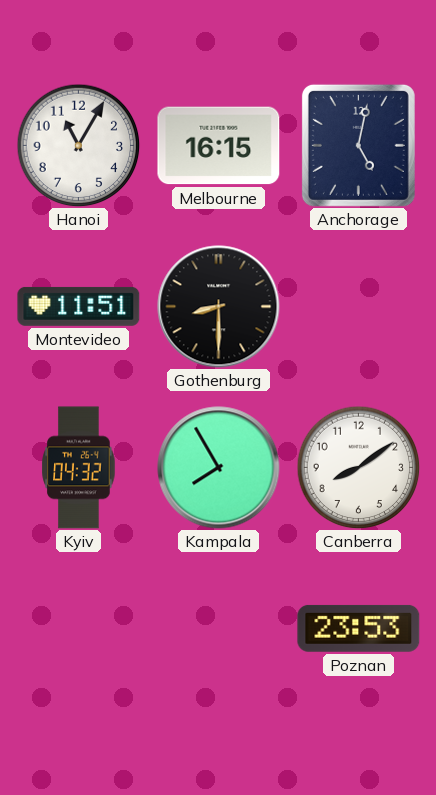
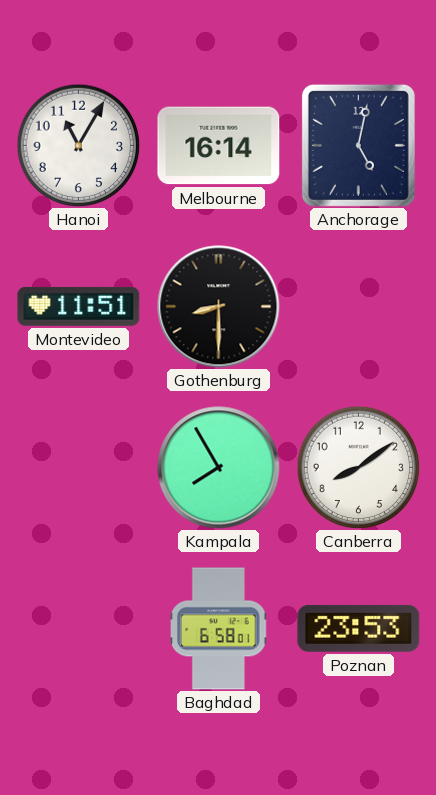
Melbourne: 16:15 -> 16:14 (219, 146)
Kyiv: 04:32 -> none (79, 468)
Baghdad: none -> 6:58 (220, 629)
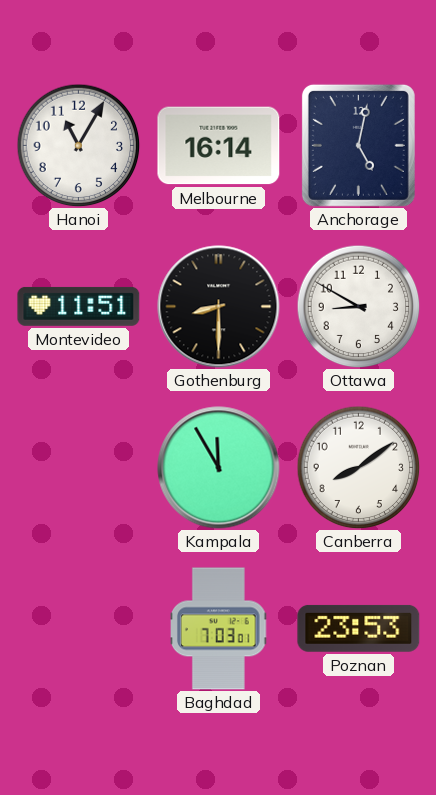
Ottawa: none -> 8:50 (358, 306)
Kampala: 7:55 -> 11:55 (219, 468)
Baghdad: 6:58 -> 7:03 (220, 629)
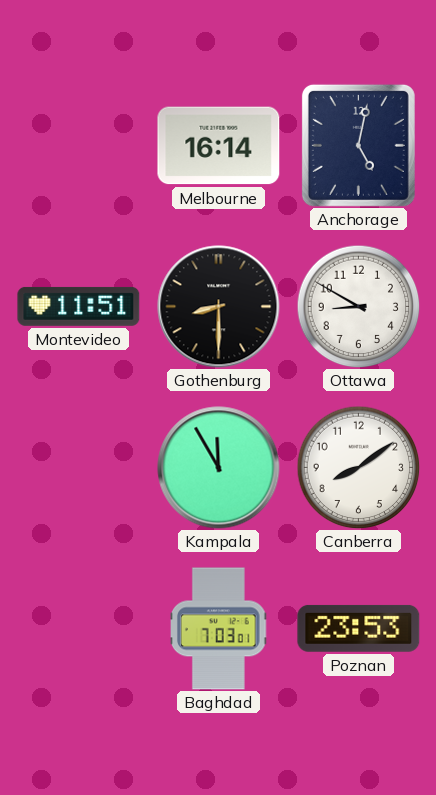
Hanoi: 11:05 -> none (78, 145)
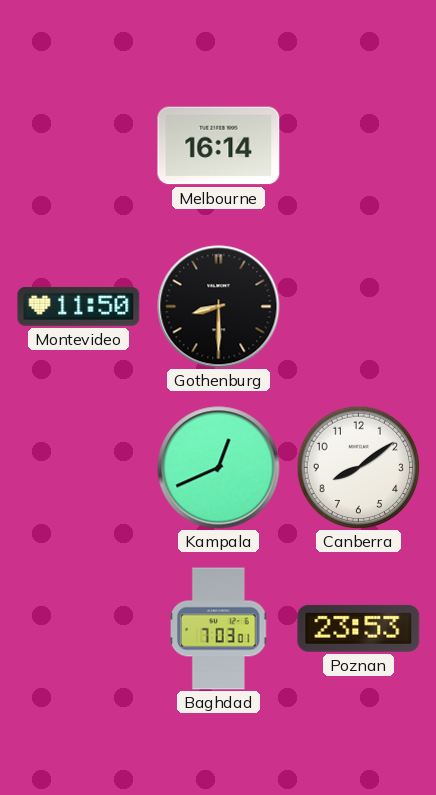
Anchorage: 5:02 -> none (358, 145)
Montevideo: 11:51 -> 11:50 (79, 306)
Ottawa: 8:50 -> none (358, 306)
Kampala: 11:55 -> 12:41 (219, 468)
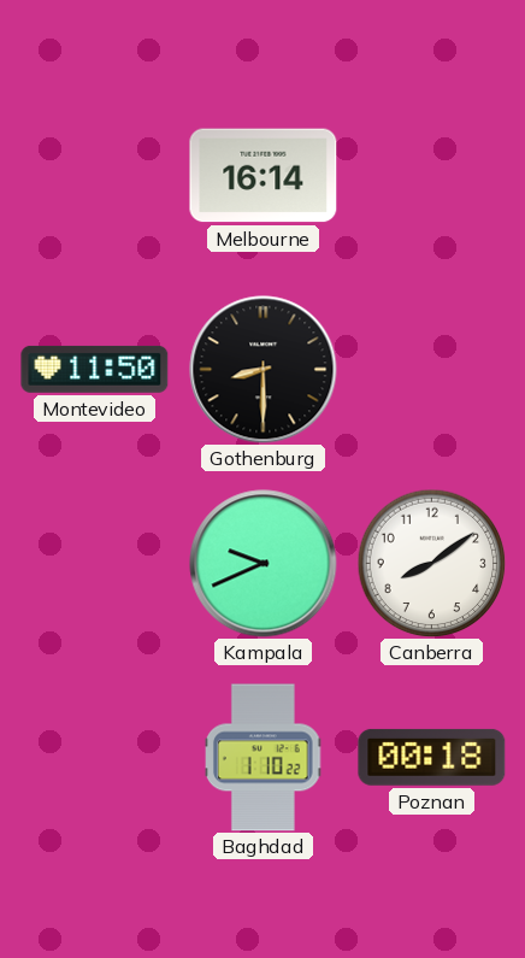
Kampala: 12:41 -> 9:41 (264, 564)
Baghdad: 7:03 -> 1:10 (265, 758)
Poznan: 23:53 -> 00:18 (432, 757)
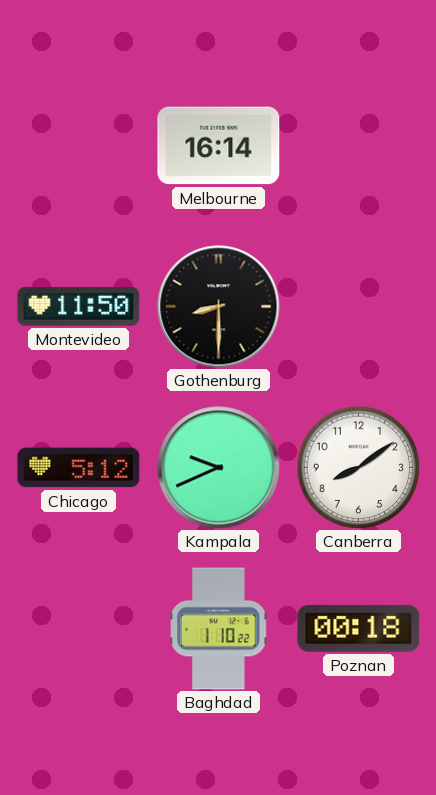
Chicago: none -> 5:12 (79, 468)
